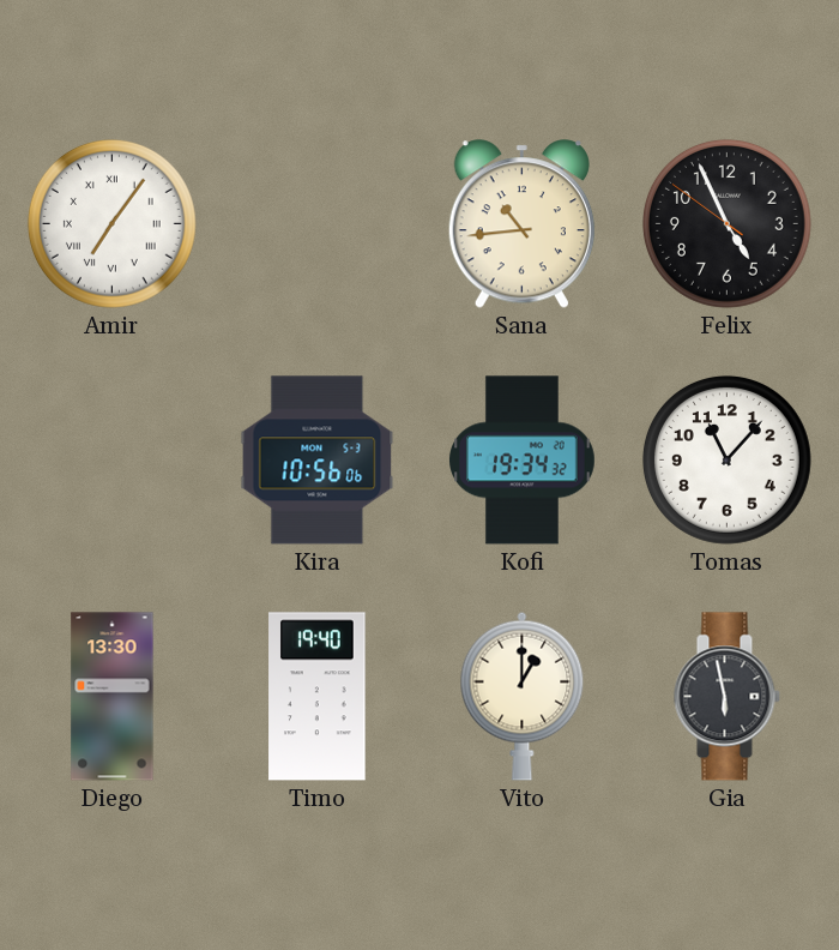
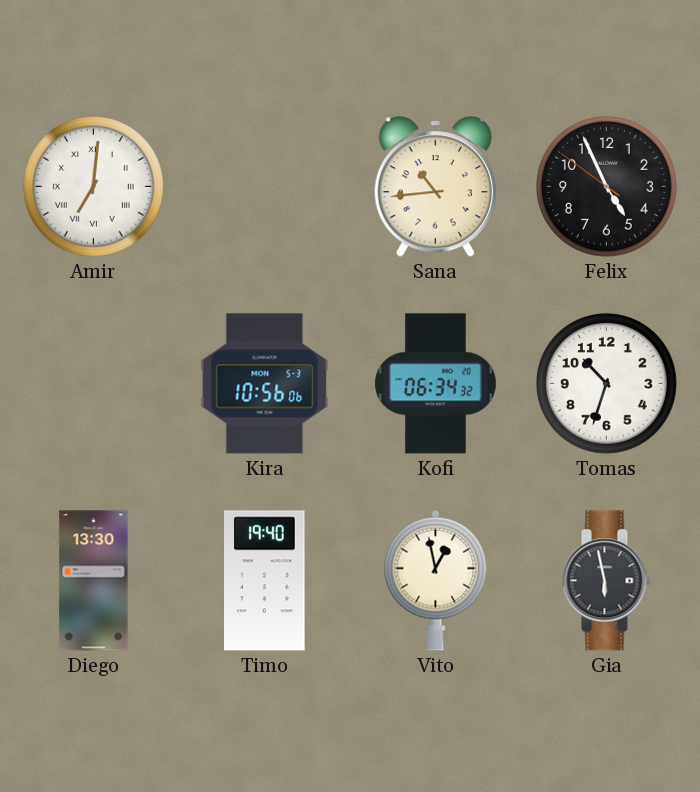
Amir: 7:06 -> 7:01 (93, 186)
Kofi: 19:34 -> 06:34 (436, 384)
Tomas: 11:07 -> 10:33 (606, 383)
Vito: 1:00 -> 12:58 (436, 580)
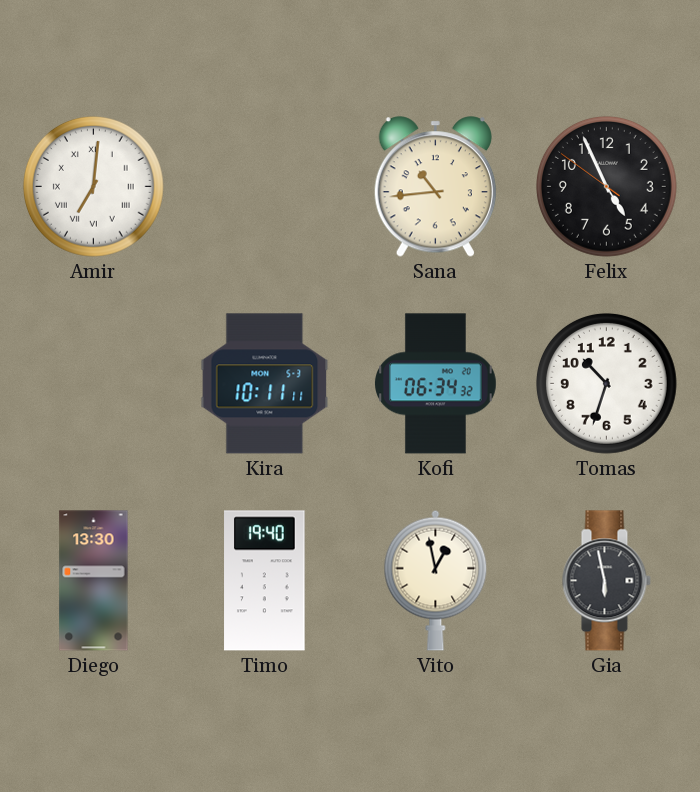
Kira: 10:56 -> 10:11 (265, 384)
